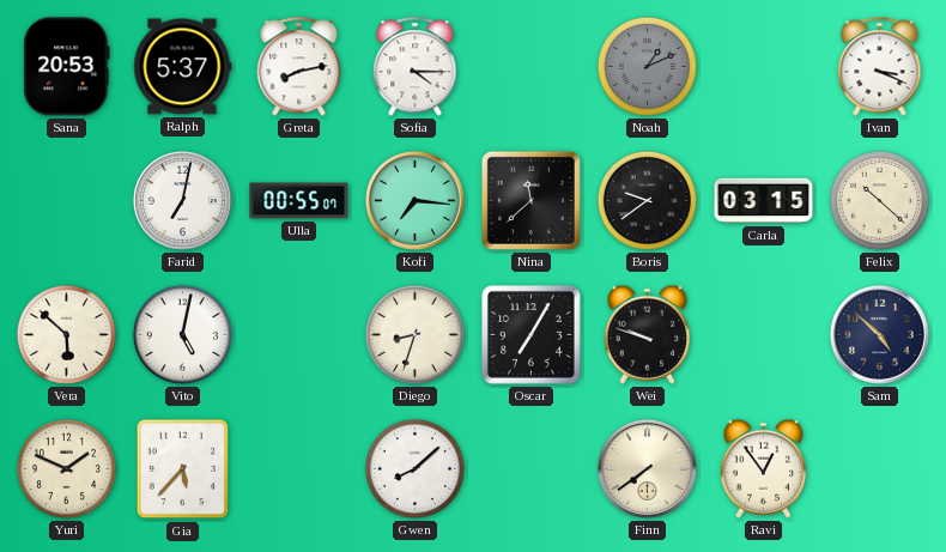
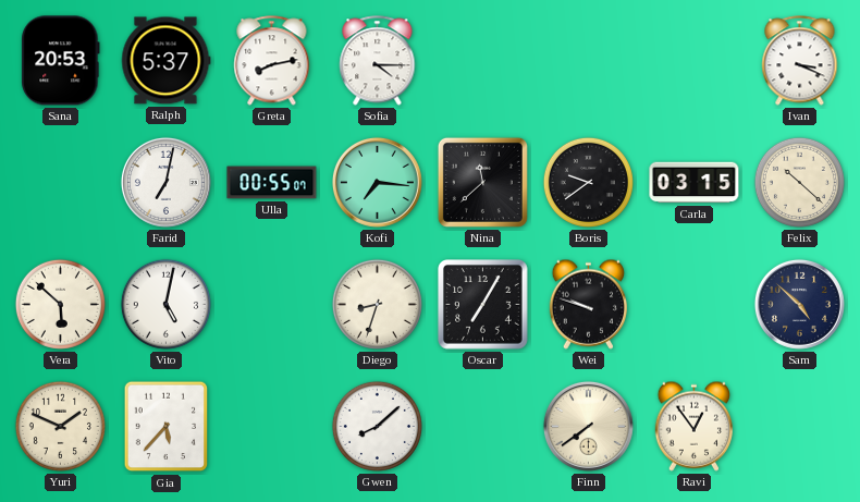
Noah: 1:11 -> none (647, 66)
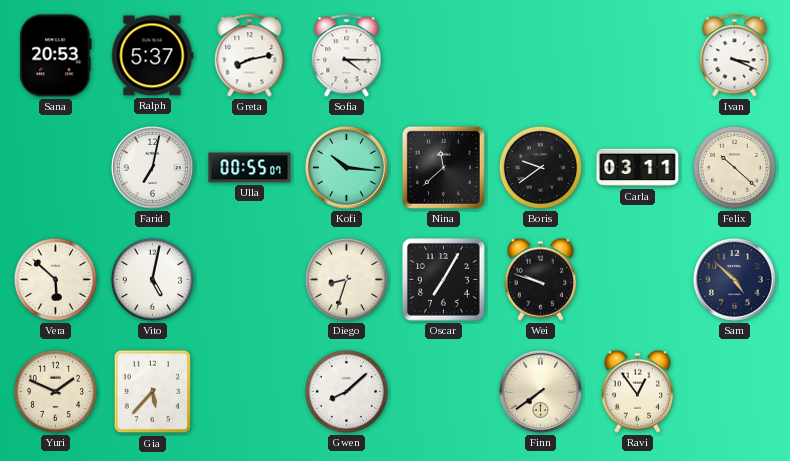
Kofi: 7:16 -> 10:16 (346, 167)
Carla: 03:15 -> 03:11 (638, 168)
